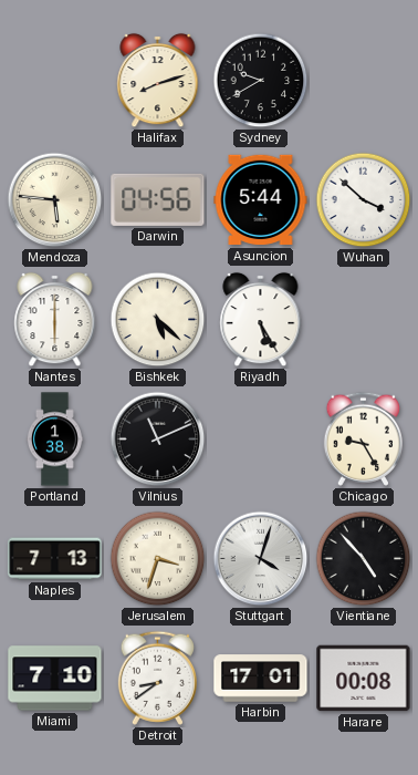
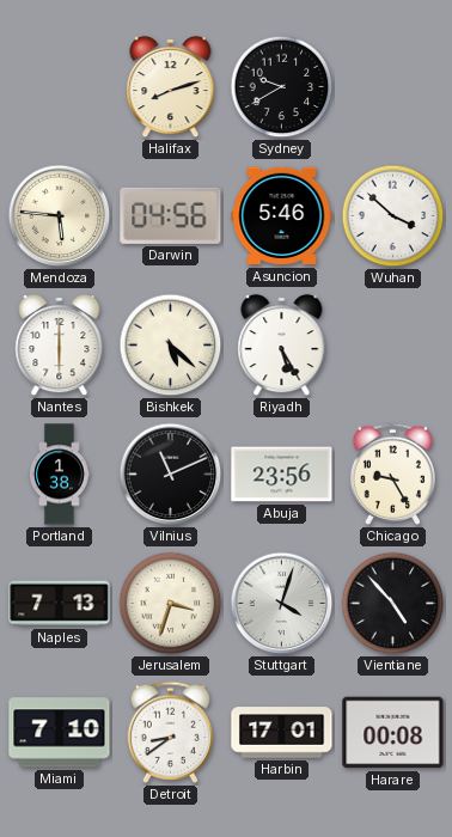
Asuncion: 5:44 -> 5:46 (282, 216)
Abuja: none -> 23:56 (282, 475)
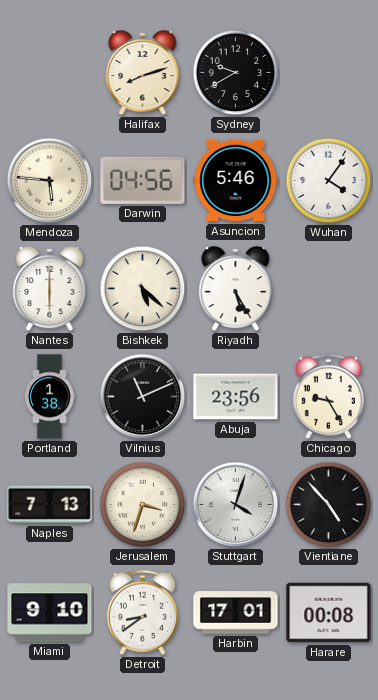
Wuhan: 3:52 -> 4:06 (329, 181)
Miami: 7:10 -> 9:10 (50, 613)
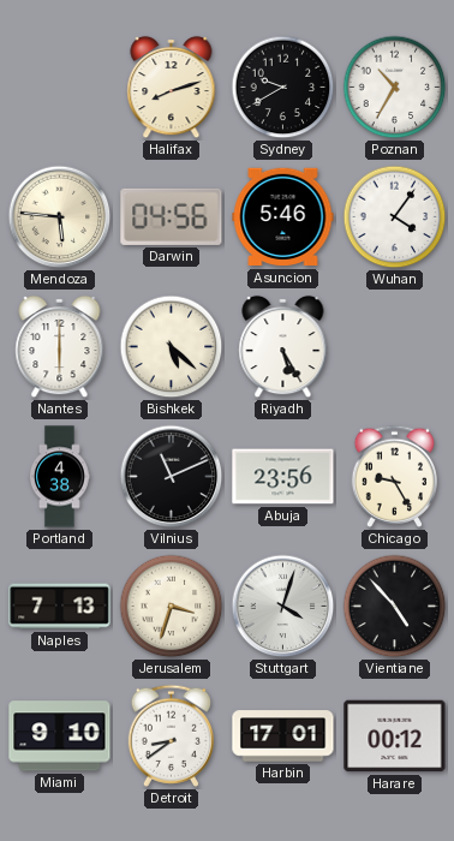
Poznan: none -> 10:35 (395, 88)
Portland: 1:38 -> 4:38 (60, 477)
Harare: 00:08 -> 00:12 (395, 736)
